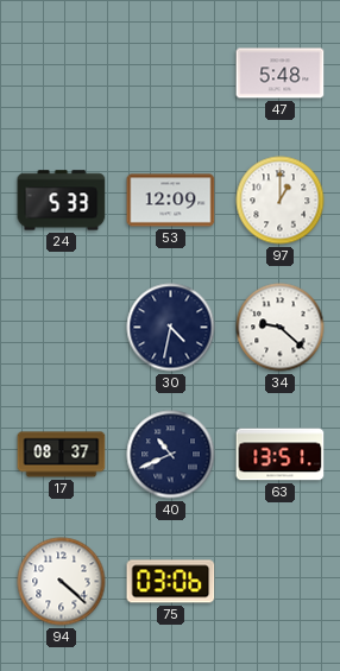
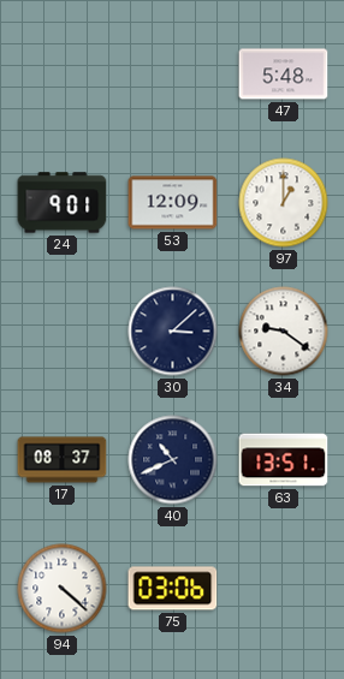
24: 5:33 -> 9:01 (63, 203)
30: 4:32 -> 3:08 (173, 332)
34: 9:22 -> 9:21 (284, 332)
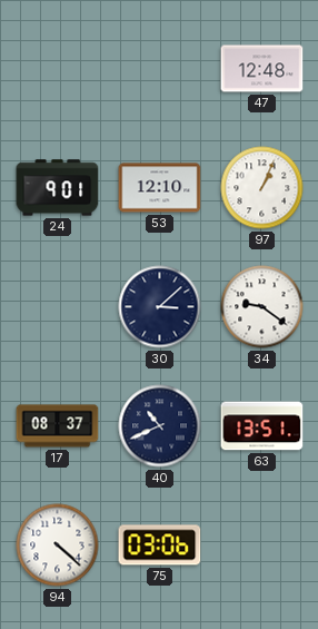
47: 5:48 -> 12:48 (262, 69)
53: 12:09 -> 12:10 (160, 188)
97: 1:00 -> 1:04 (262, 188)
